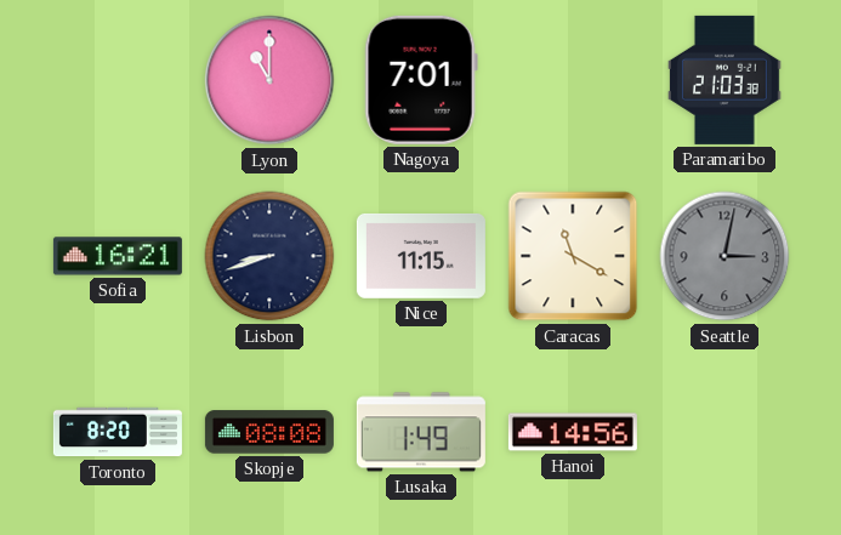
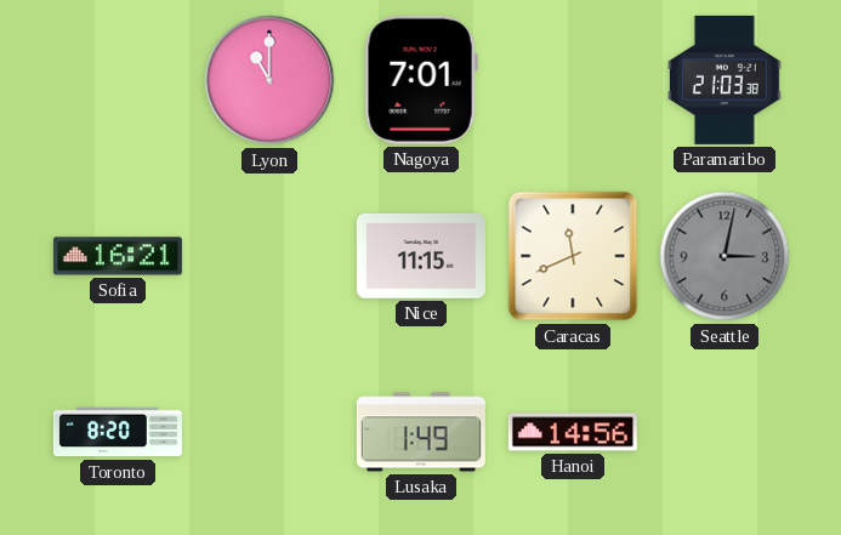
Lisbon: 8:42 -> none (269, 256)
Caracas: 11:20 -> 11:41 (573, 256)
Skopje: 08:08 -> none (269, 432)
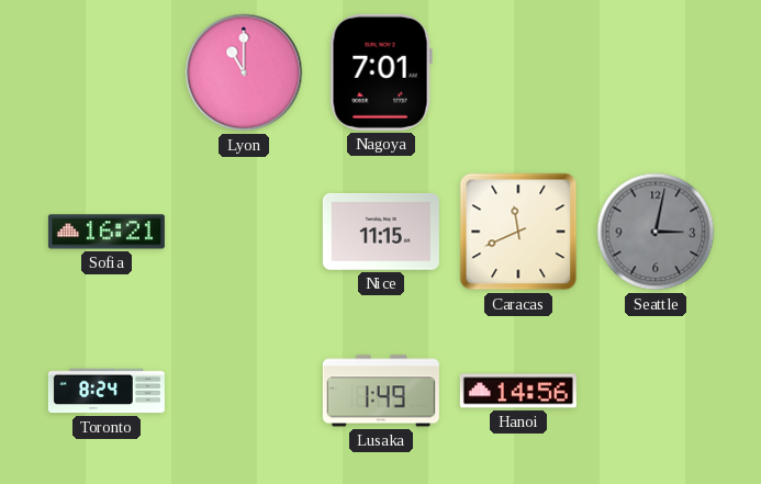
Paramaribo: 21:03 -> none (726, 80)
Toronto: 8:20 -> 8:24 (107, 391)
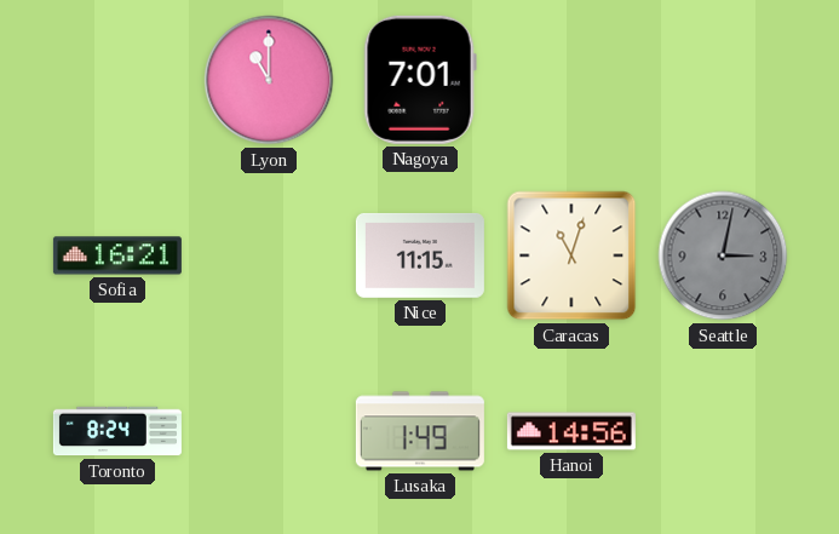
Caracas: 11:41 -> 11:03 (571, 255)
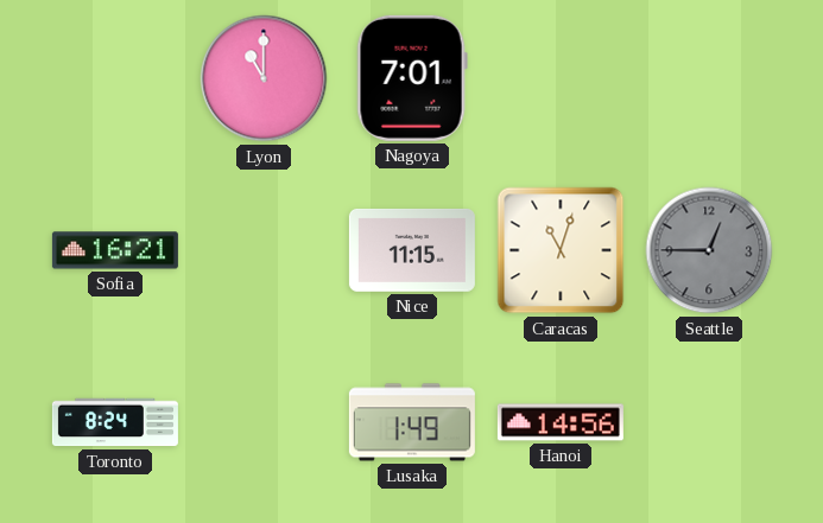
Seattle: 3:02 -> 12:45 (709, 250)
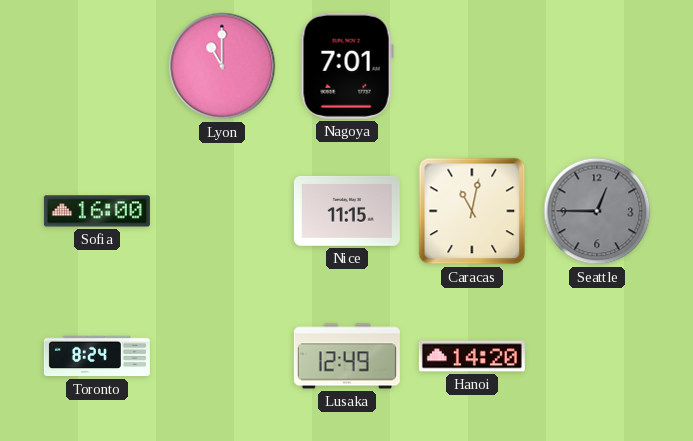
Sofia: 16:21 -> 16:00 (97, 211)
Caracas: 11:03 -> 11:02 (472, 211)
Lusaka: 1:49 -> 12:49 (347, 356)
Hanoi: 14:56 -> 14:20 (472, 356)
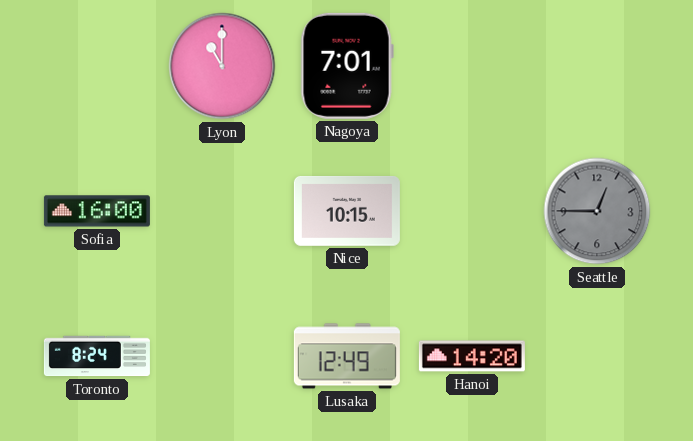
Nice: 11:15 -> 10:15 (347, 211)
Caracas: 11:02 -> none (472, 211)
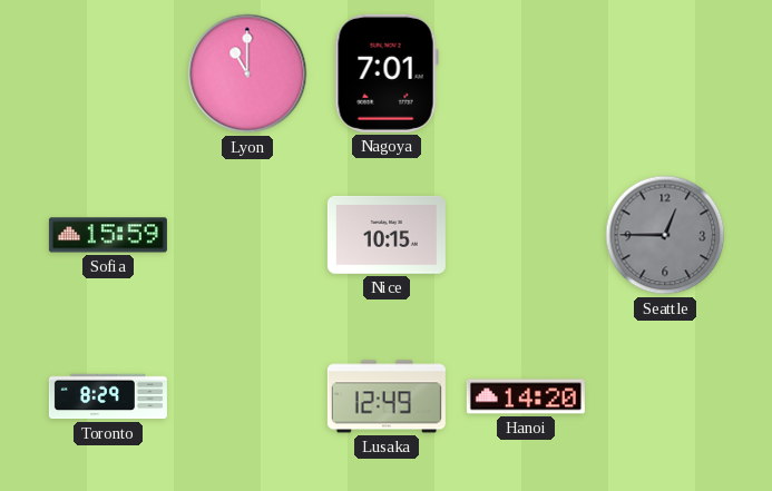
Sofia: 16:00 -> 15:59 (108, 235)
Toronto: 8:24 -> 8:29 (108, 396)
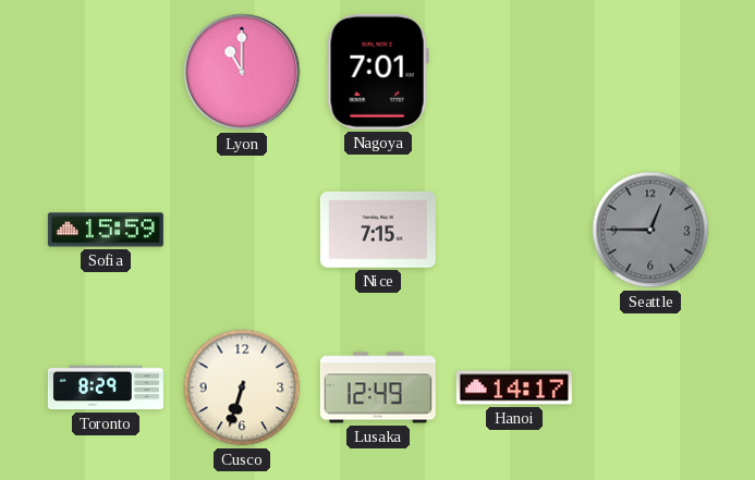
Nice: 10:15 -> 7:15 (378, 230)
Cusco: none -> 6:33 (242, 387)
Hanoi: 14:20 -> 14:17 (514, 387)
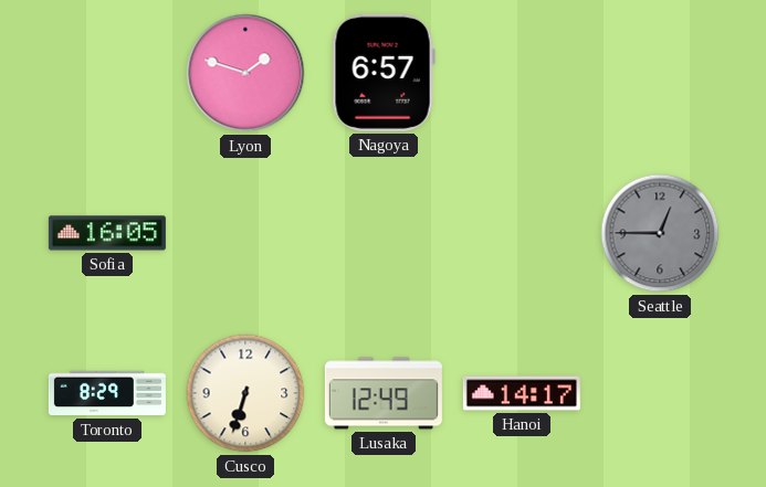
Lyon: 11:00 -> 1:48 (245, 73)
Nagoya: 7:01 -> 6:57 (384, 73)
Sofia: 15:59 -> 16:05 (107, 233)
Nice: 7:15 -> none (378, 230)
